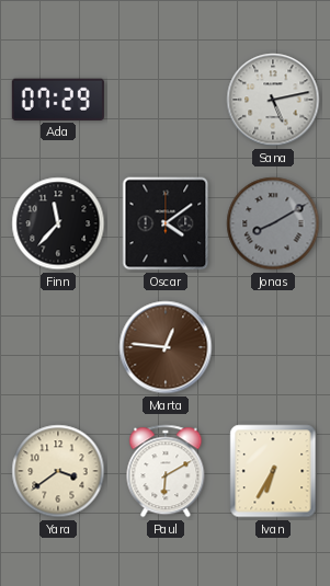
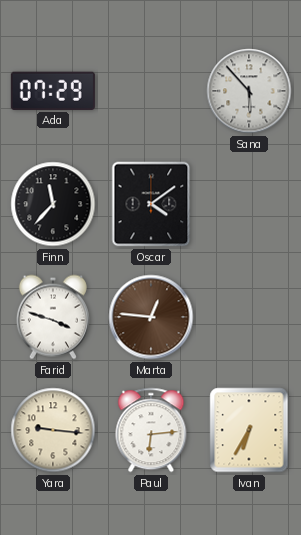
Sana: 5:13 -> 5:53 (249, 91)
Jonas: 8:10 -> none (273, 223)
Farid: none -> 3:48 (53, 317)
Yara: 3:39 -> 9:16 (53, 430)
Paul: 6:10 -> 6:14 (151, 430)
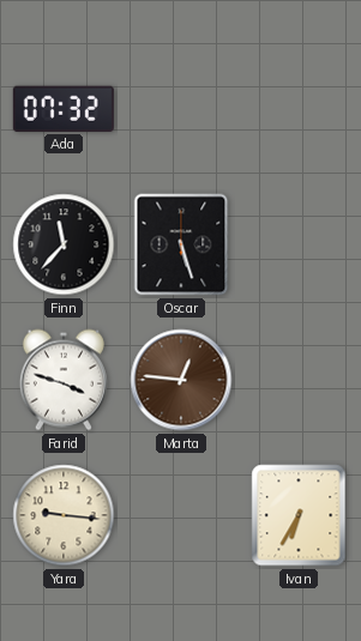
Ada: 07:29 -> 07:32 (64, 109)
Sana: 5:53 -> none (249, 91)
Oscar: 4:09 -> 5:27 (181, 244)
Paul: 6:14 -> none (151, 430)
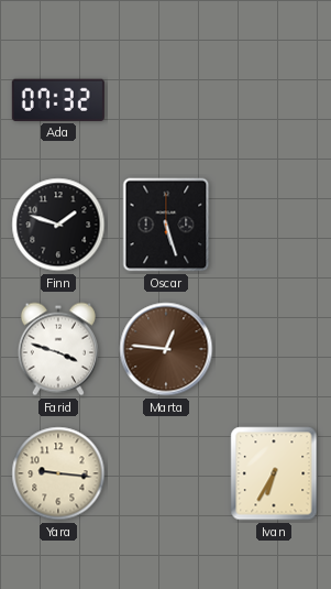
Finn: 11:37 -> 1:48 (58, 225)
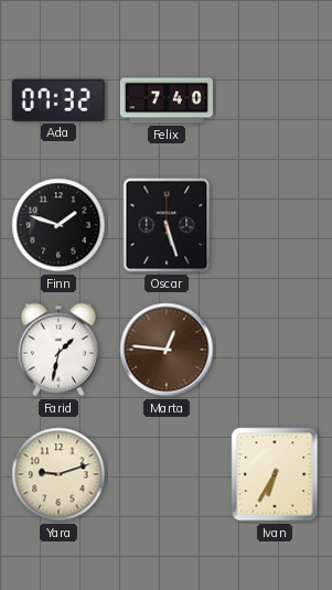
Felix: none -> 7:40 (167, 100)
Farid: 3:48 -> 1:32 (58, 350)
Yara: 9:16 -> 9:12 (58, 474)
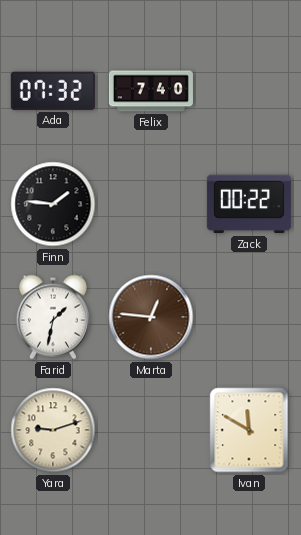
Finn: 1:48 -> 1:46 (53, 204)
Oscar: 5:27 -> none (167, 225)
Zack: none -> 00:22 (249, 204)
Ivan: 6:35 -> 11:50 (249, 430)
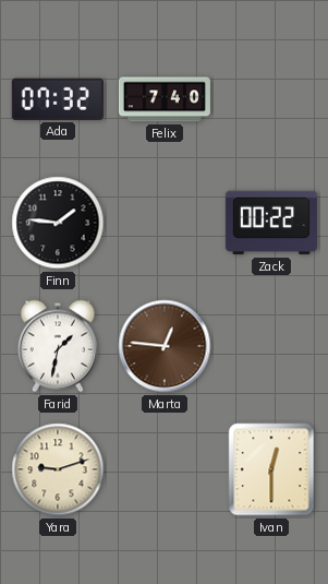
Ivan: 11:50 -> 12:30 (271, 469)
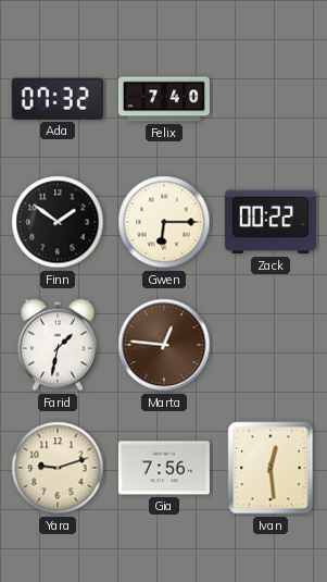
Finn: 1:46 -> 1:51 (58, 222)
Gwen: none -> 6:15 (164, 222)
Gia: none -> 7:56 (164, 468)
Ivan: 12:30 -> 12:29 (271, 468)
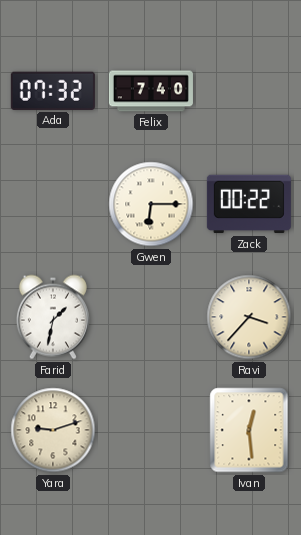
Finn: 1:51 -> none (58, 222)
Marta: 12:46 -> none (164, 345)
Ravi: none -> 3:37 (249, 317)
Gia: 7:56 -> none (164, 468)
